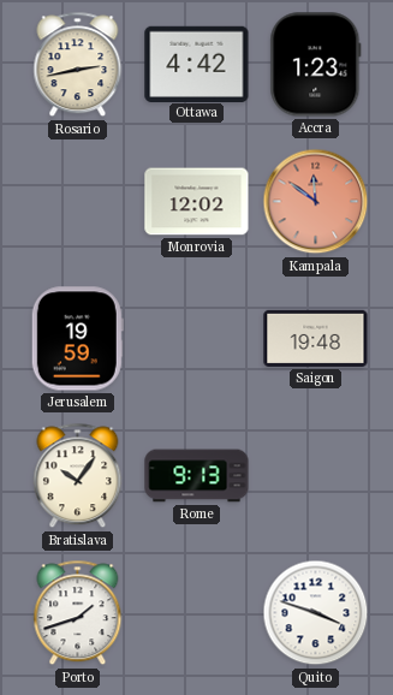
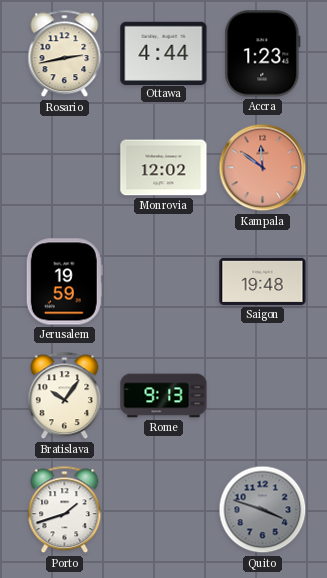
Ottawa: 4:42 -> 4:44 (164, 53)
Quito dial: white -> grey (263, 510)
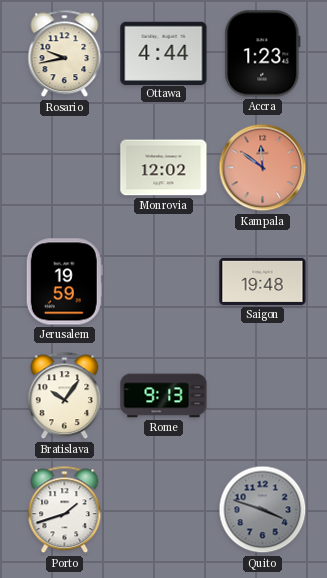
Rosario: 2:43 -> 9:43 (65, 54)
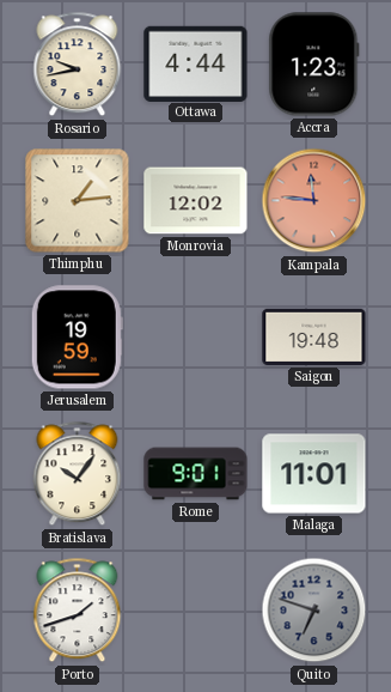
Thimphu: none -> 1:14 (78, 201)
Kampala: 11:51 -> 11:46 (314, 201)
Rome: 9:13 -> 9:01 (196, 474)
Malaga: none -> 11:01 (314, 474)
Quito: 3:48 -> 6:48 (314, 611)
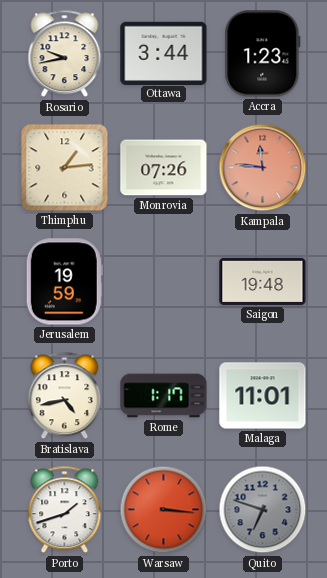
Ottawa: 4:44 -> 3:44 (164, 53)
Monrovia: 12:02 -> 07:26 (164, 168)
Bratislava: 10:06 -> 4:43 (65, 396)
Rome: 9:01 -> 1:17 (164, 396)
Warsaw: none -> 3:16 (164, 510)
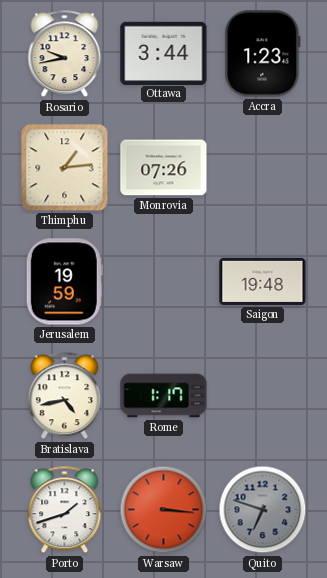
Kampala: 11:46 -> none (263, 168)
Malaga: 11:01 -> none (263, 396)
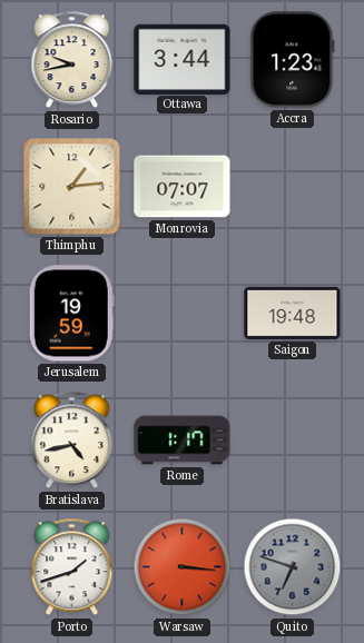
Monrovia: 07:26 -> 07:07 (183, 187)
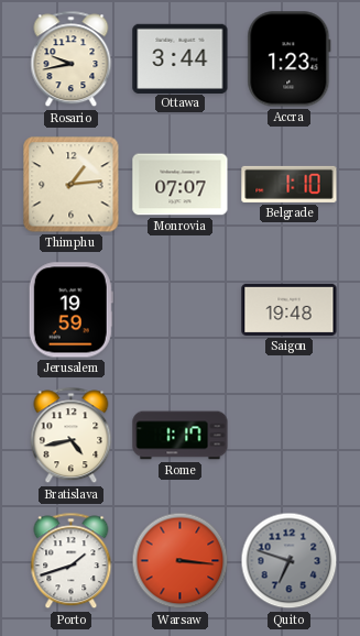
Belgrade: none -> 1:10 (290, 184)
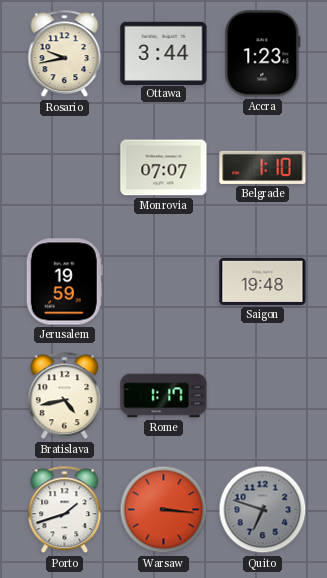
Thimphu: 1:14 -> none (72, 185)
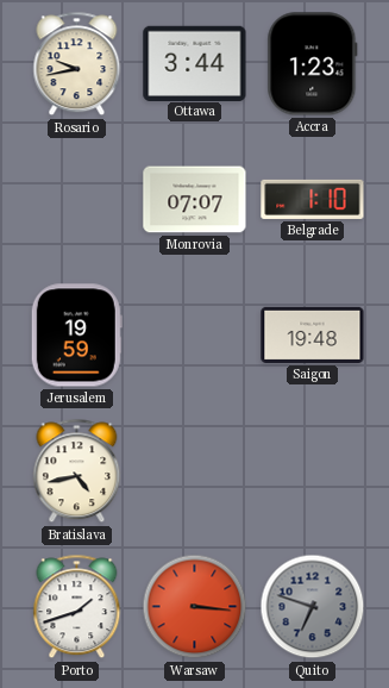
Rome: 1:17 -> none (164, 396)
